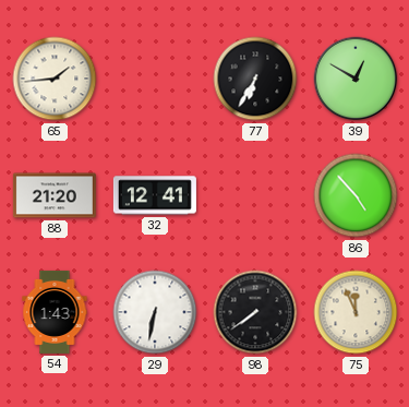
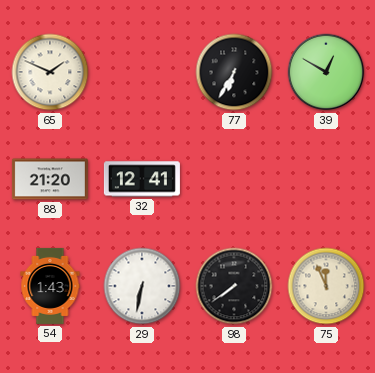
65: 1:44 -> 1:49 (50, 72)
86: 4:53 -> none (356, 195)
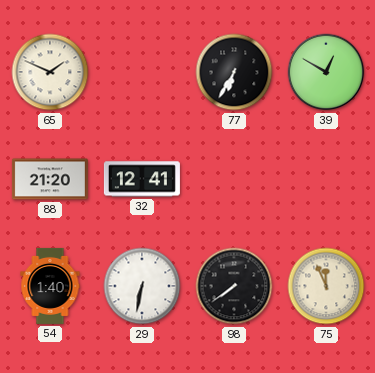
54: 1:43 -> 1:40 (50, 286)
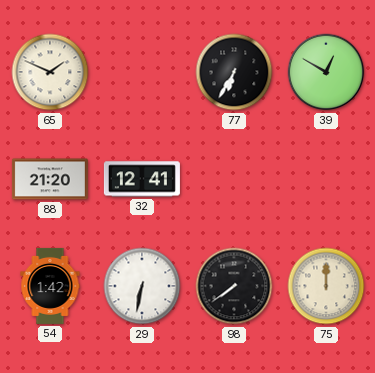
54: 1:40 -> 1:42 (50, 286)
75: 11:56 -> 12:00 (326, 286)
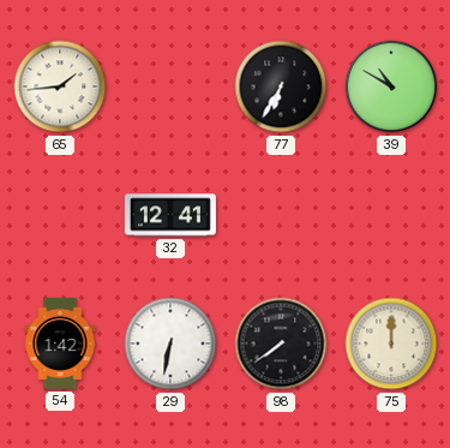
65: 1:49 -> 1:44 (60, 86)
39: 12:50 -> 10:50 (391, 86)
88: 21:20 -> none (50, 179)
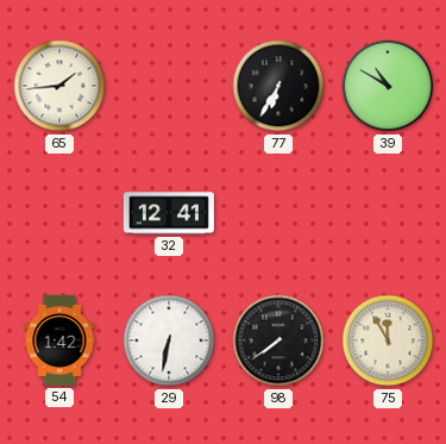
75: 12:00 -> 11:55 (388, 340)
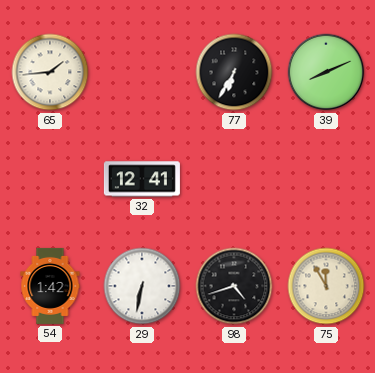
39: 10:50 -> 8:11 (326, 72)
98: 7:39 -> 4:42 (234, 286)
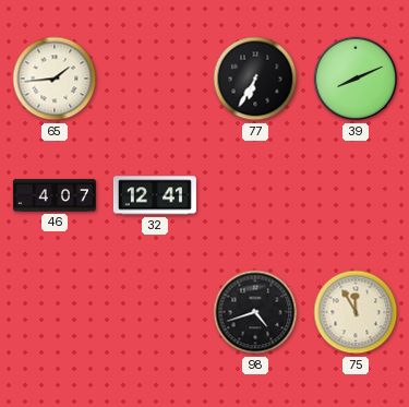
46: none -> 4:07 (55, 195)
54: 1:42 -> none (50, 286)
29: 6:32 -> none (142, 286)
